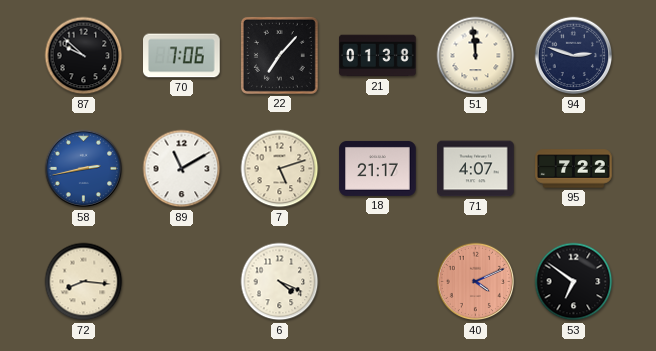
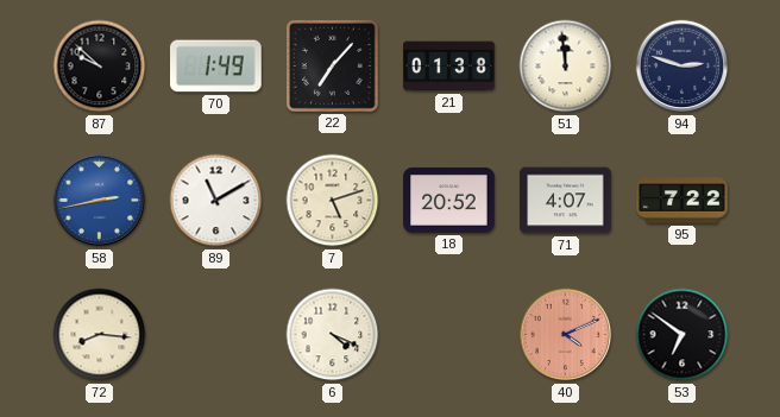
70: 7:06 -> 1:49 (216, 67)
18: 21:17 -> 20:52 (449, 200)
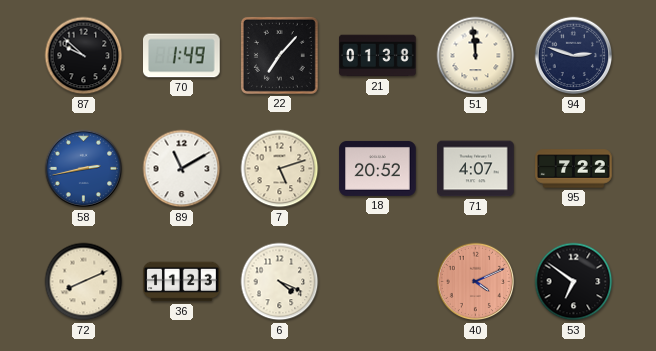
72: 8:16 -> 8:11 (84, 282)
36: none -> 11:23 (182, 282)
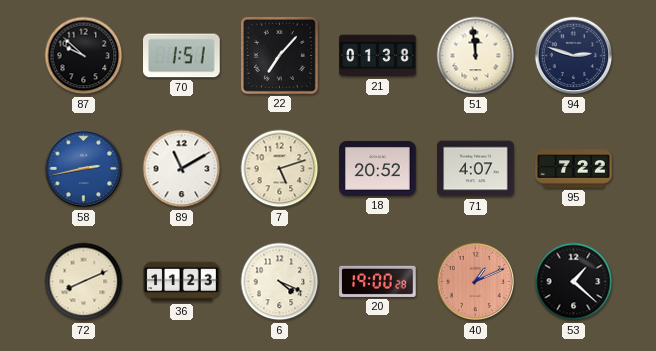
70: 1:49 -> 1:51 (182, 56)
20: none -> 19:00 (378, 281)
40: 4:11 -> 1:11 (476, 282)
53: 6:51 -> 1:22 (574, 282)
